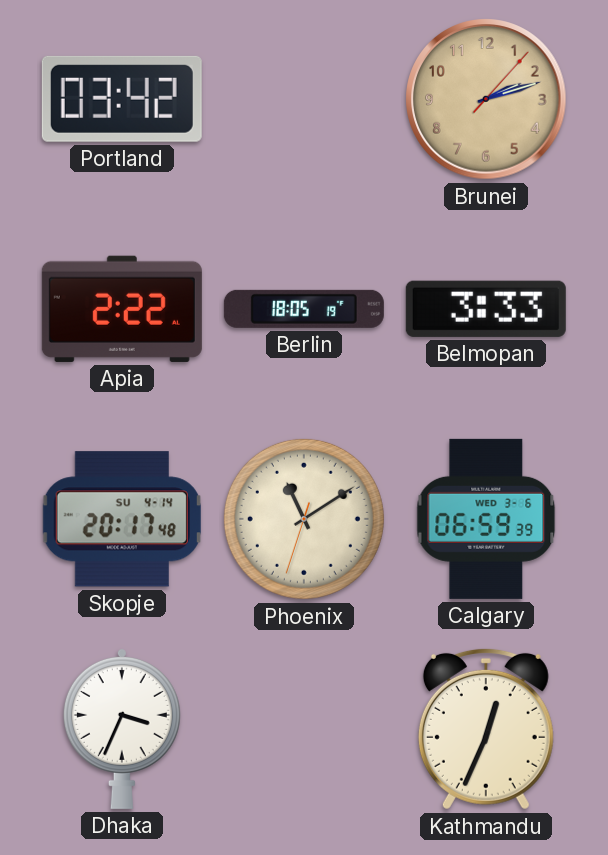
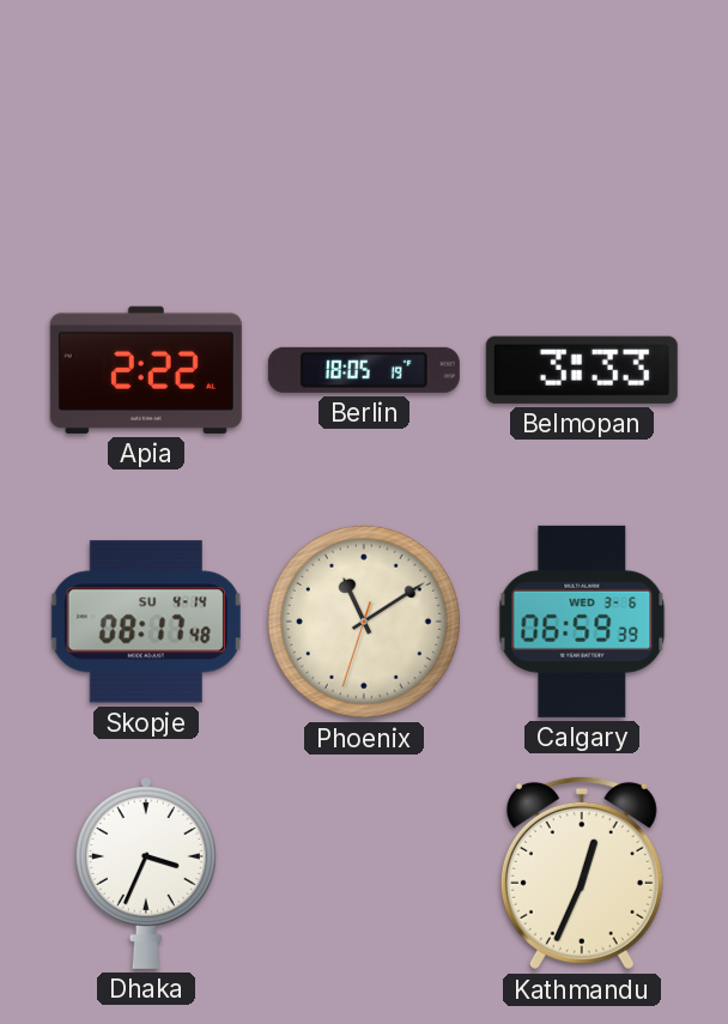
Portland: 03:42 -> none (122, 99)
Brunei: 2:12 -> none (486, 99)
Skopje: 20:17 -> 08:17 (146, 622)
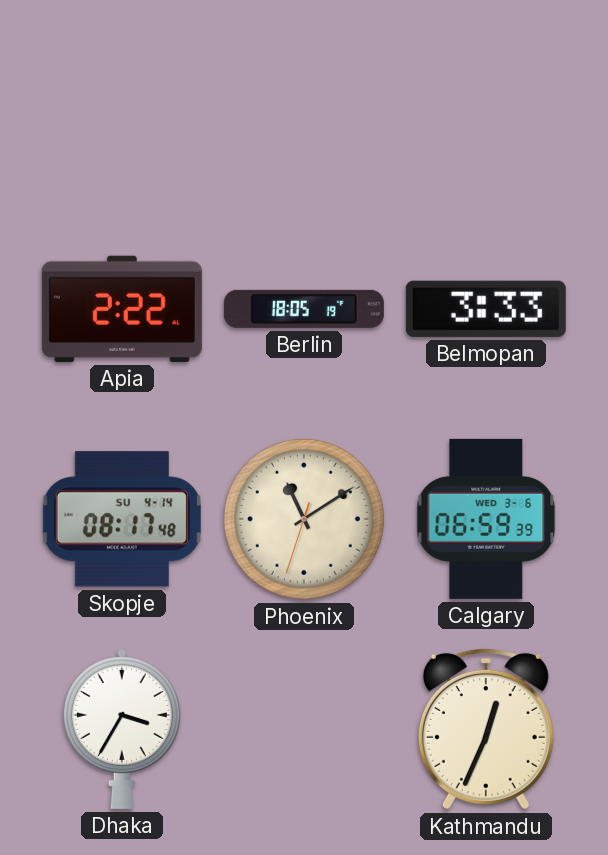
Dhaka: 3:34 -> 3:35 (122, 728)
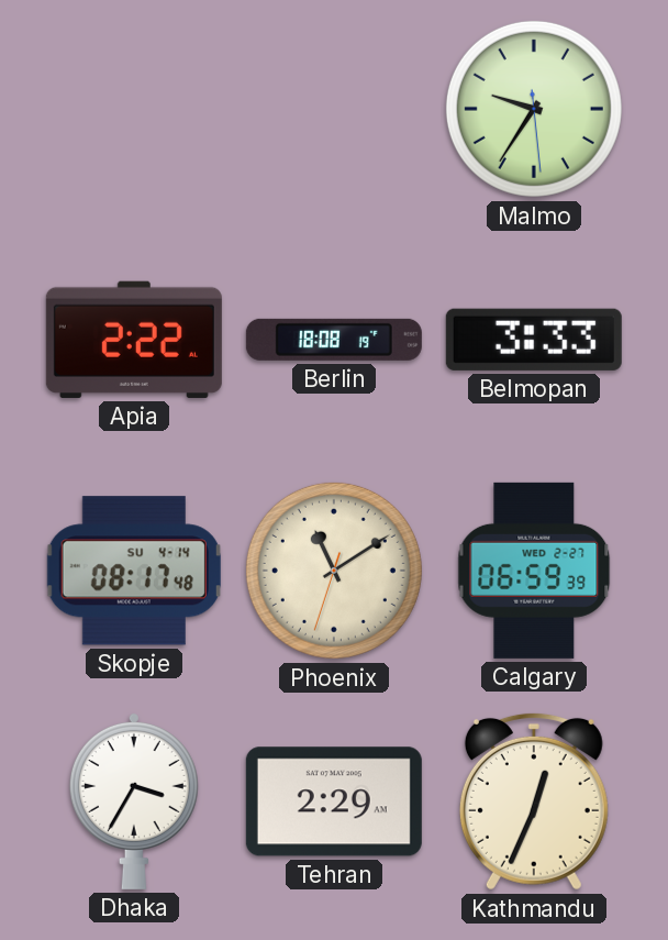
Malmo: none -> 9:35 (534, 109)
Berlin: 18:05 -> 18:08 (334, 340)
Calgary date: WED 3-6 -> WED 2-27 (534, 571)
Tehran: none -> 2:29 (334, 801)
